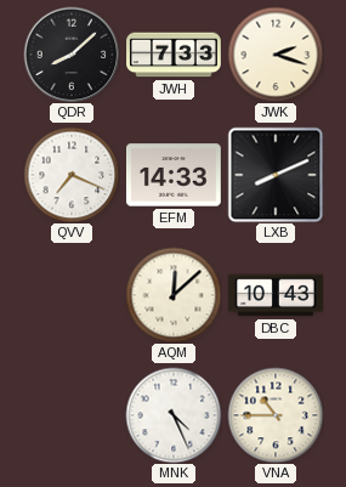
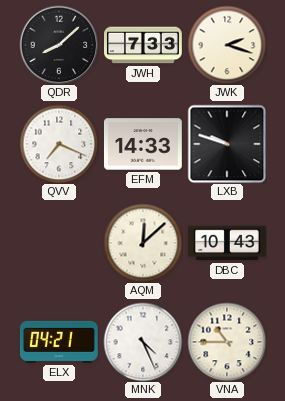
LXB: 8:11 -> 9:48 (227, 144)
ELX: none -> 04:21 (59, 342)
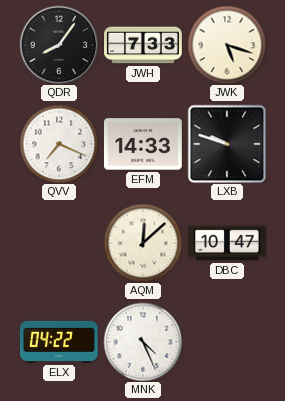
QDR: 8:08 -> 8:06 (59, 45)
JWK: 2:18 -> 5:18 (227, 45)
DBC: 10:43 -> 10:47 (228, 243)
ELX: 04:21 -> 04:22 (59, 342)
VNA: 10:45 -> none (227, 342)
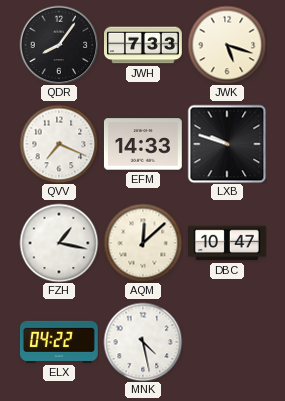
FZH: none -> 1:17 (59, 243)
MNK: 4:26 -> 4:28 (143, 342)
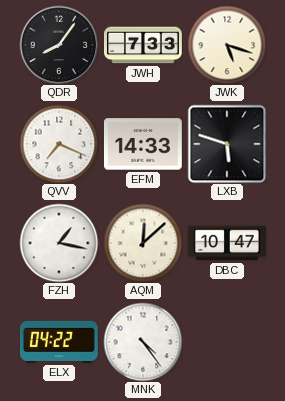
LXB: 9:48 -> 5:48 (227, 144)
MNK: 4:28 -> 4:24 (143, 342)
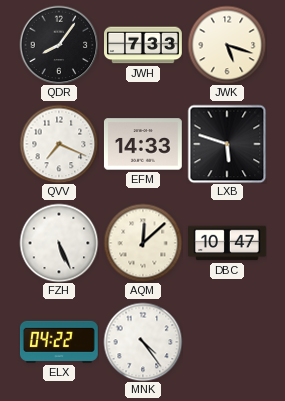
FZH: 1:17 -> 5:26 (59, 243)
